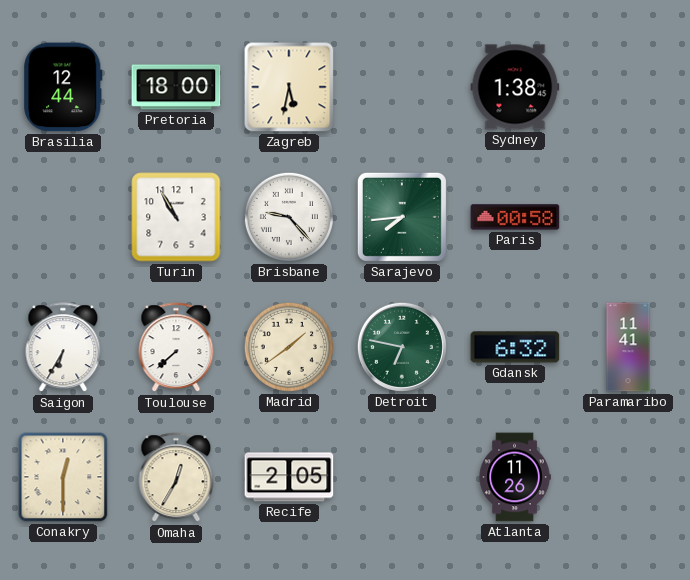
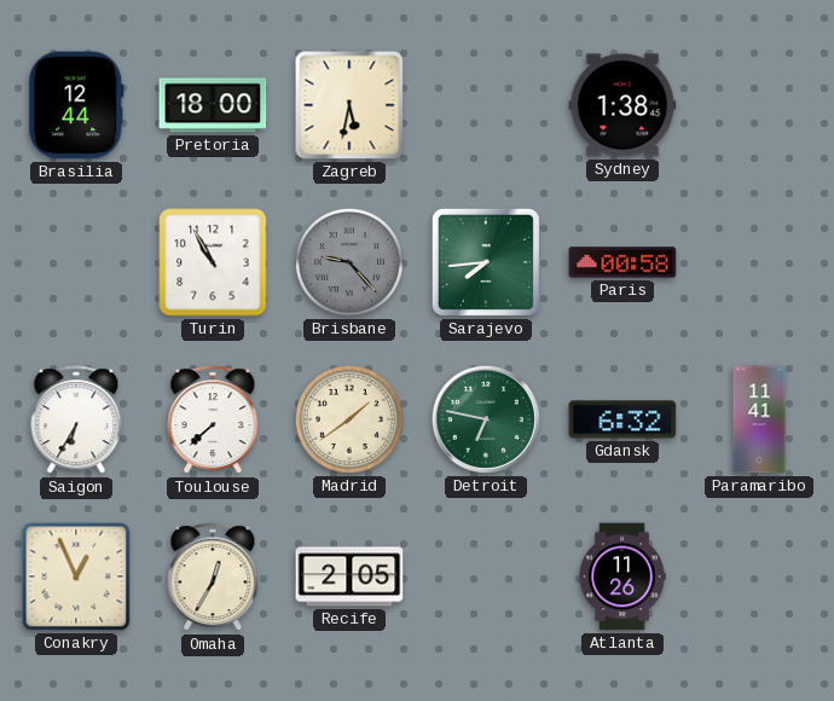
Brisbane dial: white -> grey (349, 262)
Conakry: 12:30 -> 12:56 (76, 577)
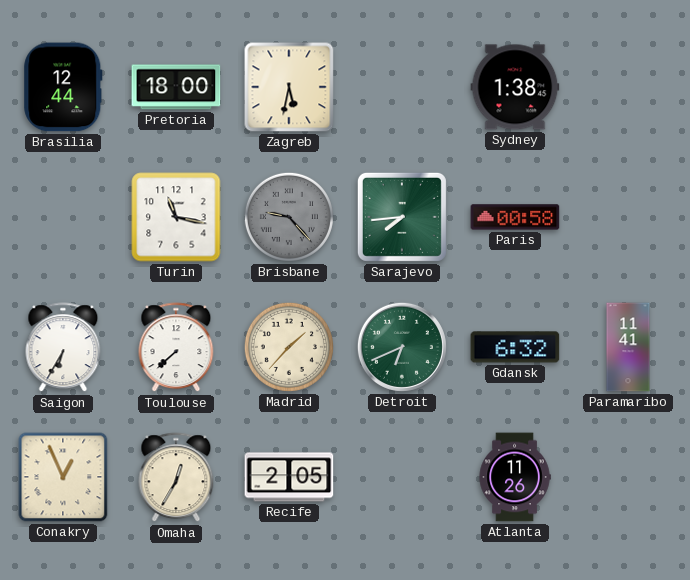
Turin: 10:55 -> 11:17 (176, 217)
Madrid: 1:39 -> 1:37 (289, 347)
Detroit: 6:47 -> 6:41 (402, 347)
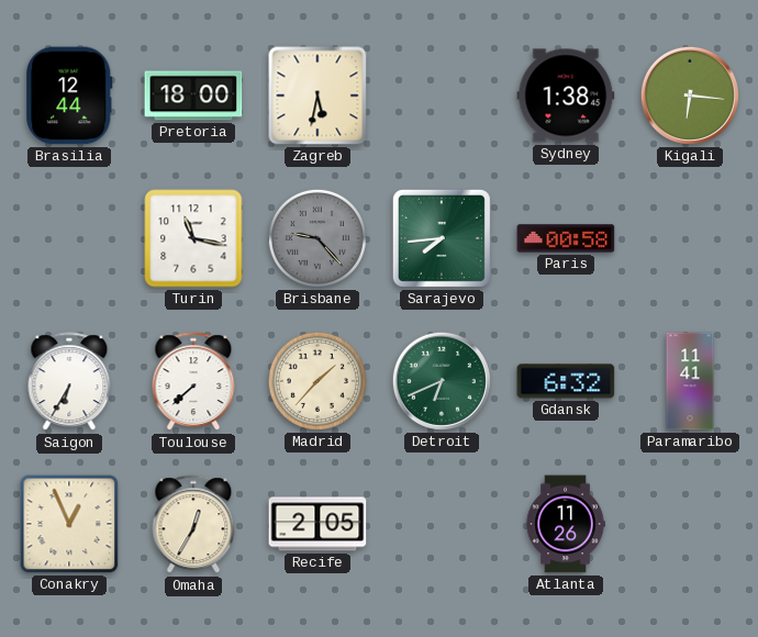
Kigali: none -> 6:16 (690, 96)
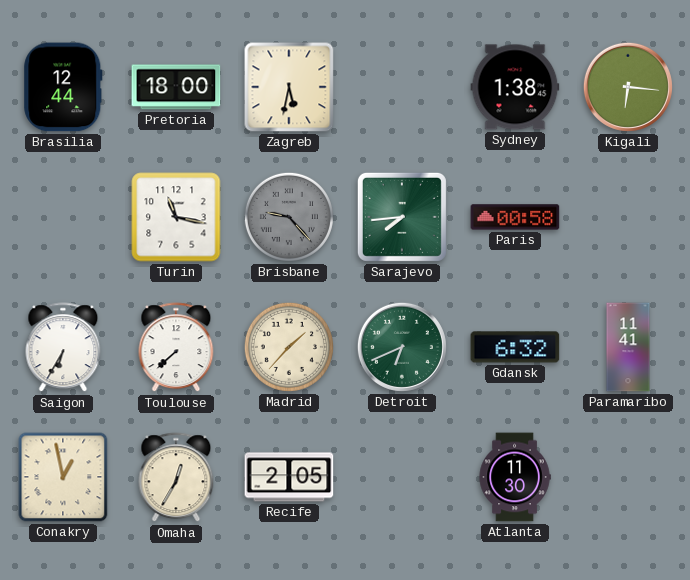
Conakry: 12:56 -> 12:58 (63, 477)
Atlanta: 11:26 -> 11:30 (515, 477)
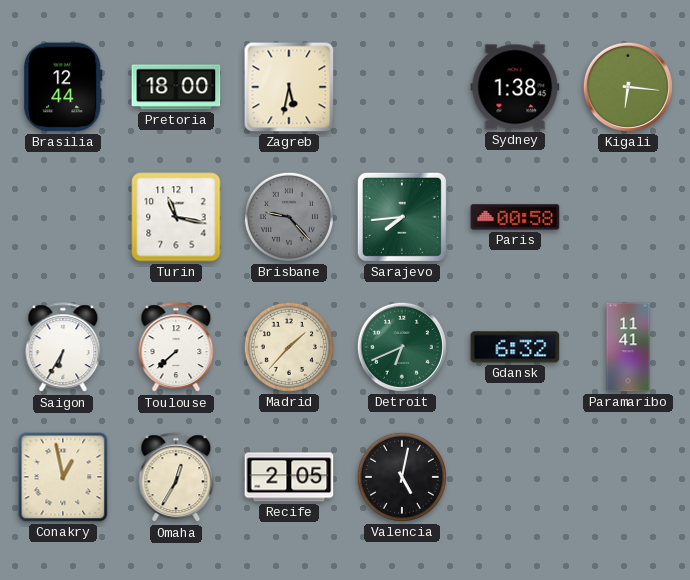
Valencia: none -> 5:02 (402, 477)
Atlanta: 11:30 -> none (515, 477)
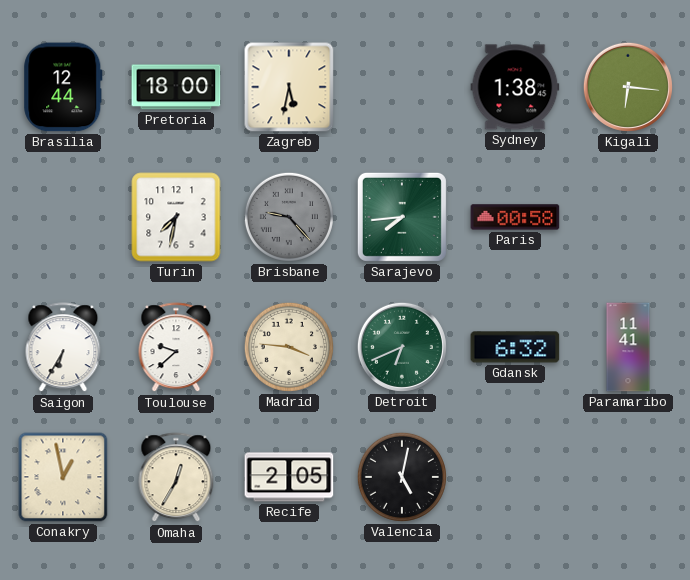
Turin: 11:17 -> 7:32 (176, 217)
Toulouse: 7:38 -> 9:38 (176, 348)
Madrid: 1:37 -> 3:46 (289, 347)
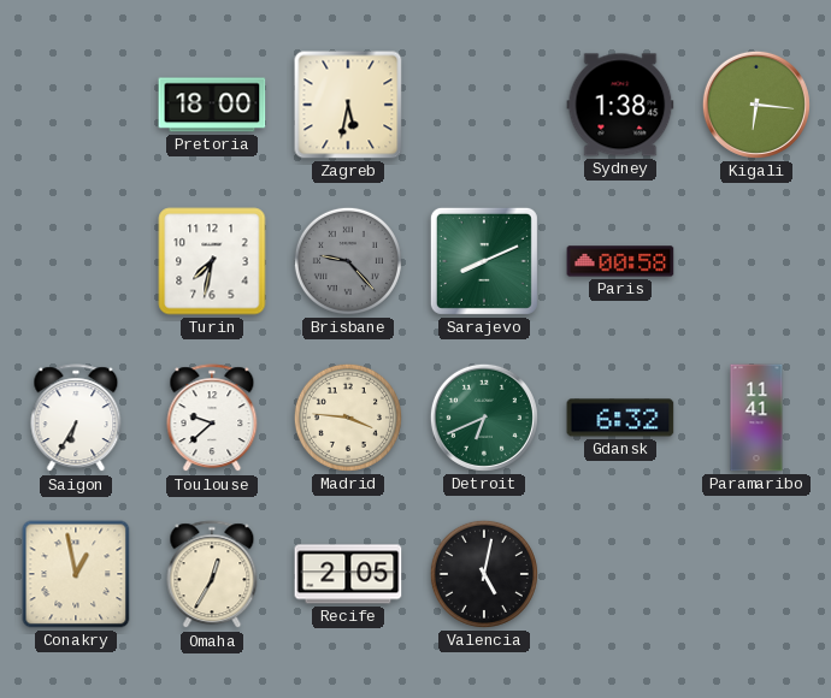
Brasilia: 12:44 -> none (63, 87)
Sarajevo: 7:44 -> 8:11 (484, 261)
